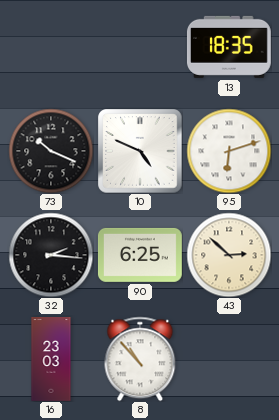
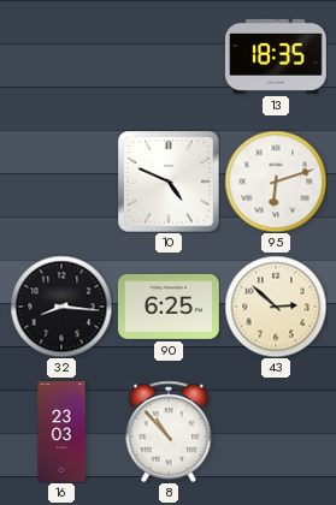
73: 10:19 -> none (51, 151)
32: 2:16 -> 8:16 (61, 307)
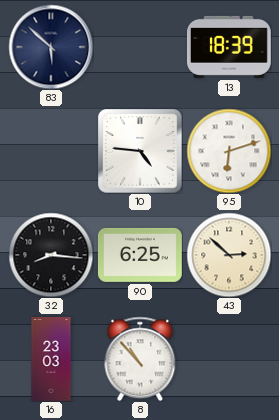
83: none -> 5:52 (51, 47)
13: 18:35 -> 18:39 (229, 47)
10: 4:49 -> 4:46 (140, 151)
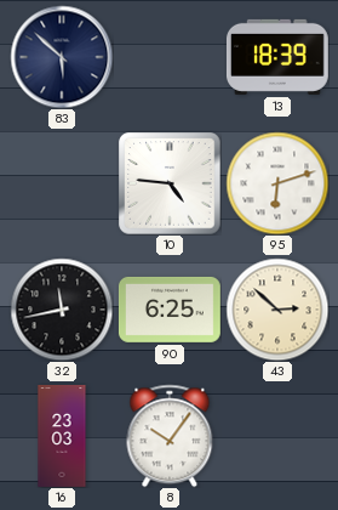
32: 8:16 -> 11:43 (62, 310)
8: 10:53 -> 10:06 (170, 436)
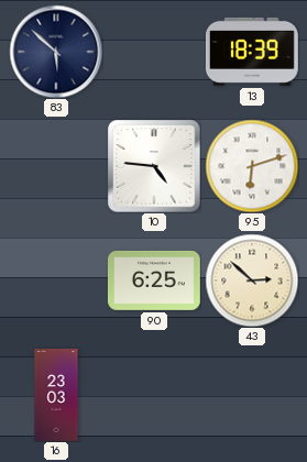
32: 11:43 -> none (62, 310)
8: 10:06 -> none (170, 436)
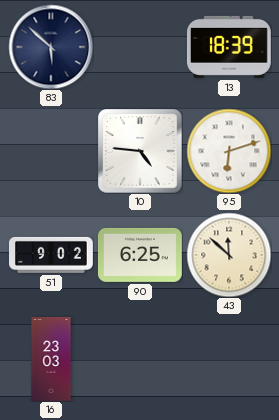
51: none -> 9:02 (52, 255)
43: 2:52 -> 11:52 (229, 255)
